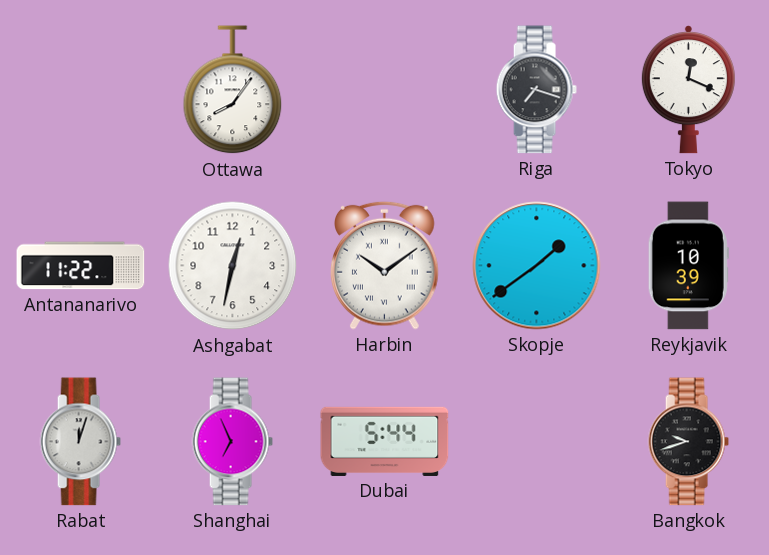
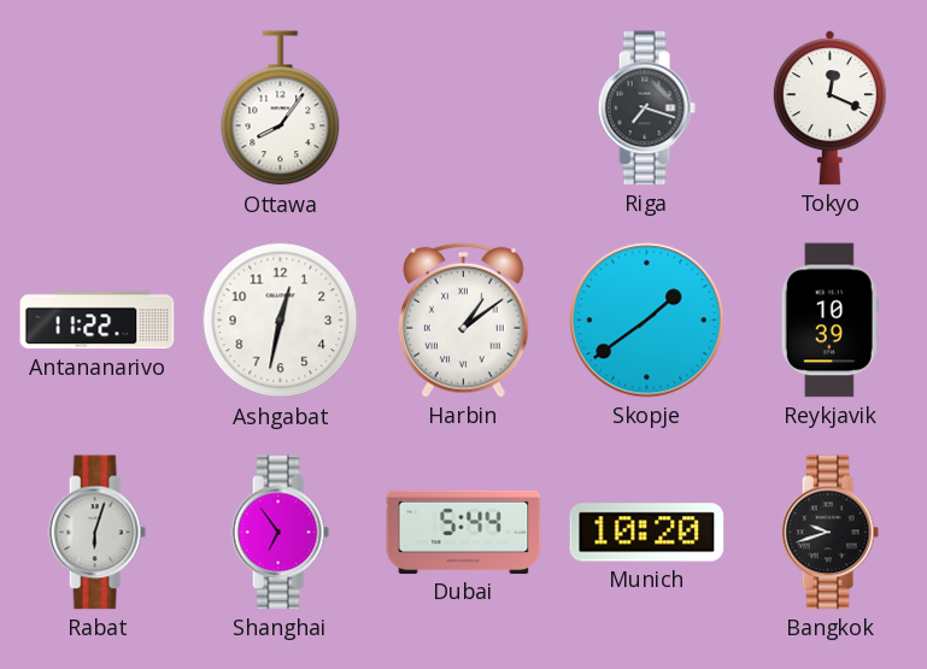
Harbin: 10:09 -> 1:09 (464, 319)
Rabat: 12:03 -> 6:03 (96, 533)
Shanghai: 6:56 -> 6:54 (280, 533)
Munich: none -> 10:20 (647, 533)
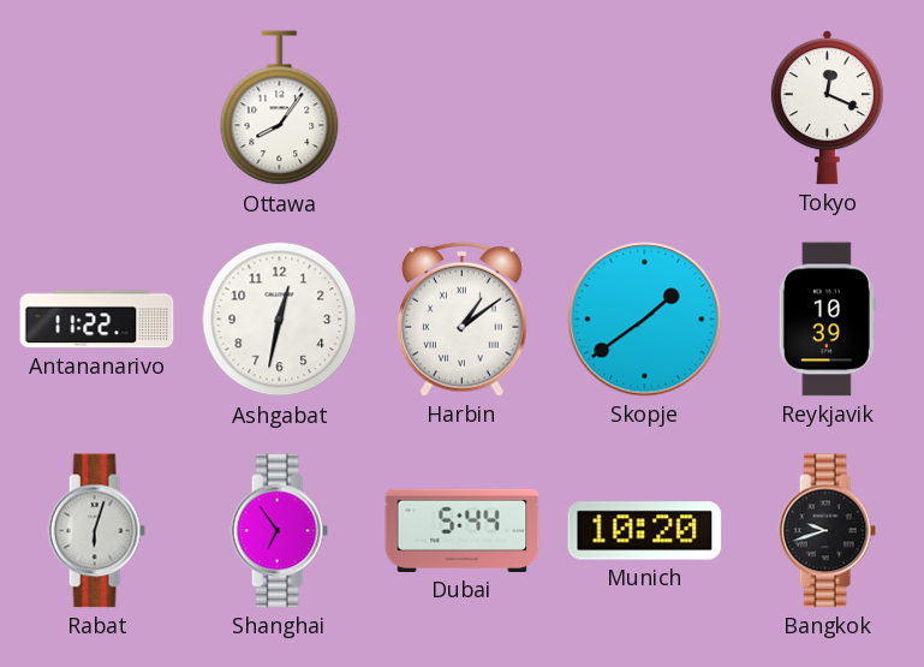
Riga: 7:18 -> none (646, 108)
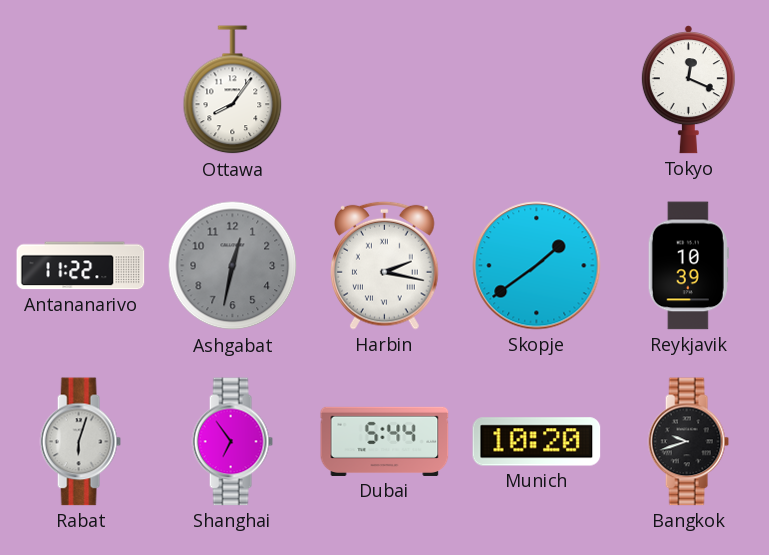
Ashgabat dial: white -> grey (233, 266)
Harbin: 1:09 -> 2:17 (385, 265)
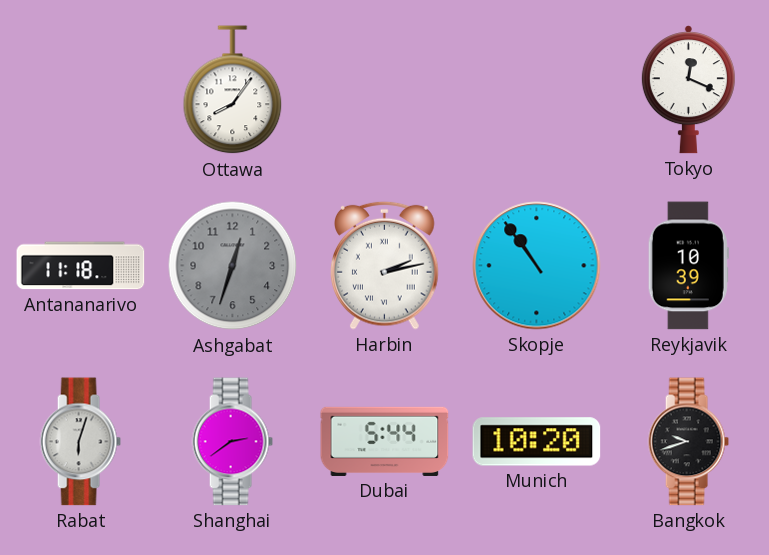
Antananarivo: 11:22 -> 11:18 (81, 266)
Ashgabat: 12:32 -> 12:33 (233, 266)
Harbin: 2:17 -> 2:13 (385, 265)
Skopje: 1:39 -> 10:54 (537, 266)
Shanghai: 6:54 -> 2:39 (232, 442)
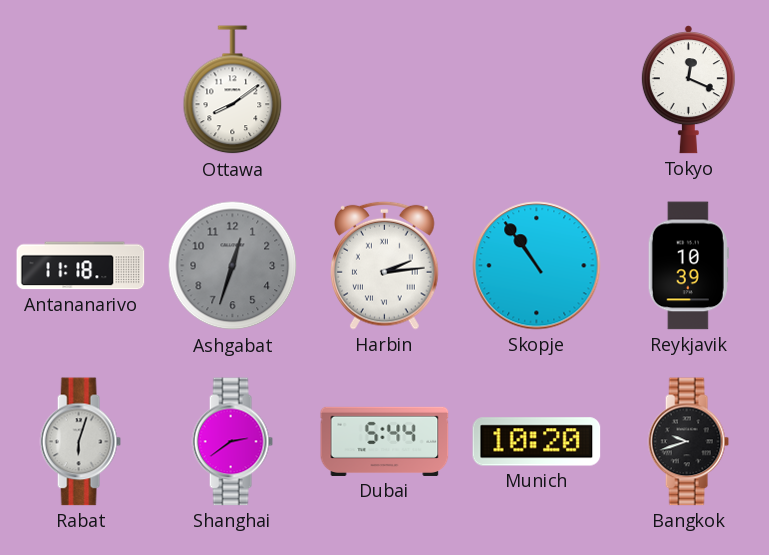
Ottawa: 8:06 -> 8:09 (233, 90)
Harbin: 2:13 -> 2:14 (385, 265)
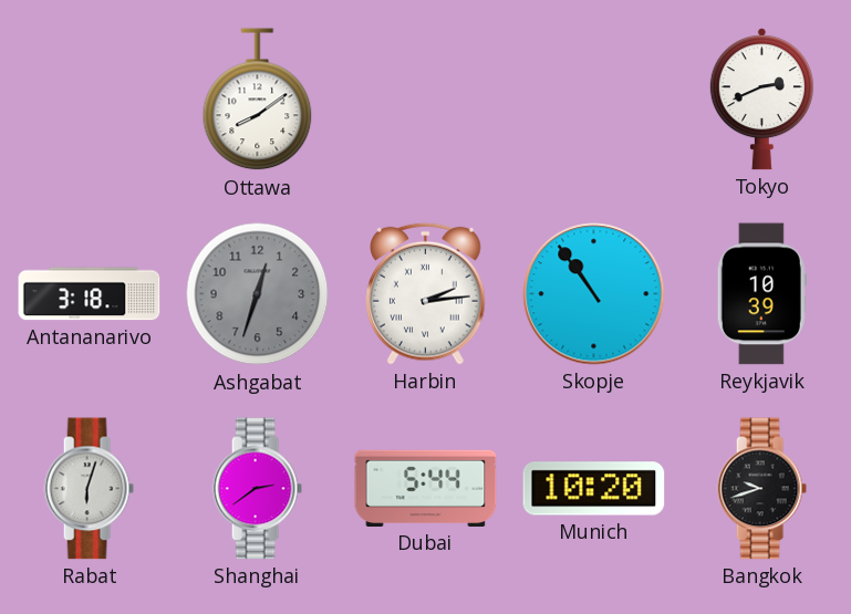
Tokyo: 12:19 -> 2:41 (761, 100)
Antananarivo: 11:18 -> 3:18 (90, 294)
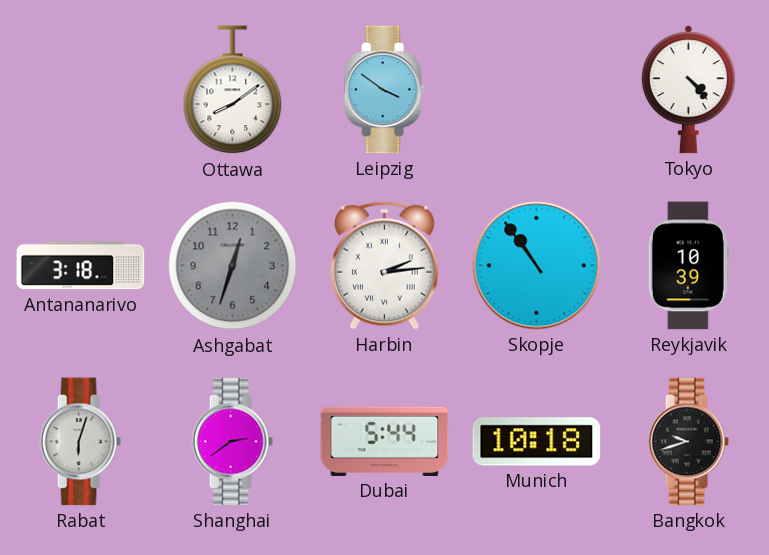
Leipzig: none -> 3:51 (384, 90)
Tokyo: 2:41 -> 4:23 (688, 90)
Munich: 10:20 -> 10:18 (537, 442)
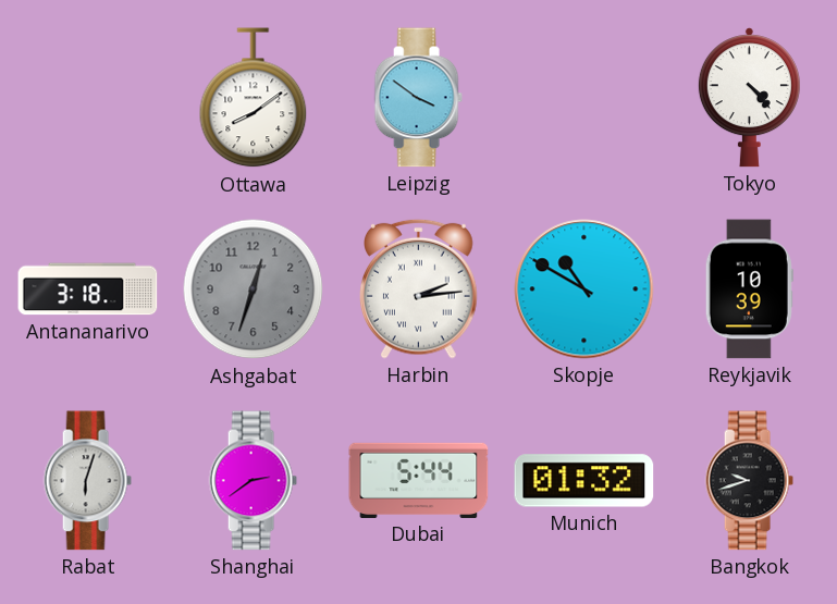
Skopje: 10:54 -> 10:50 (584, 289)
Munich: 10:18 -> 01:32 (584, 481)
